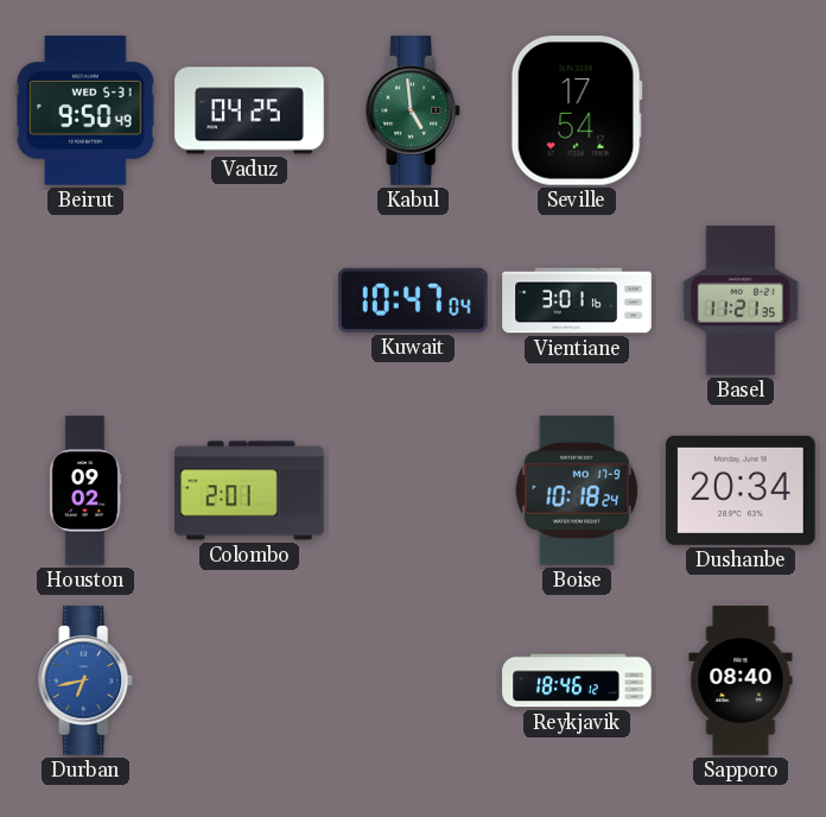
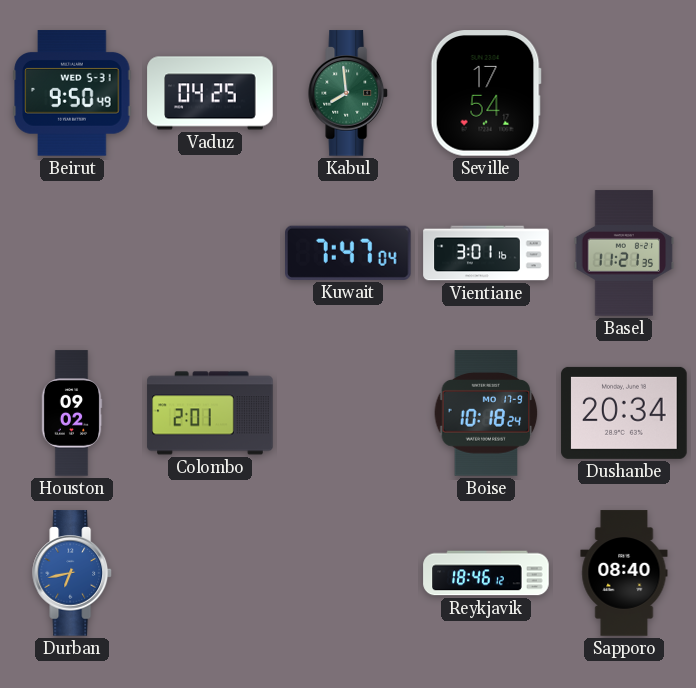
Kabul: 4:59 -> 7:59 (349, 93)
Kuwait: 10:47 -> 7:47 (349, 253)
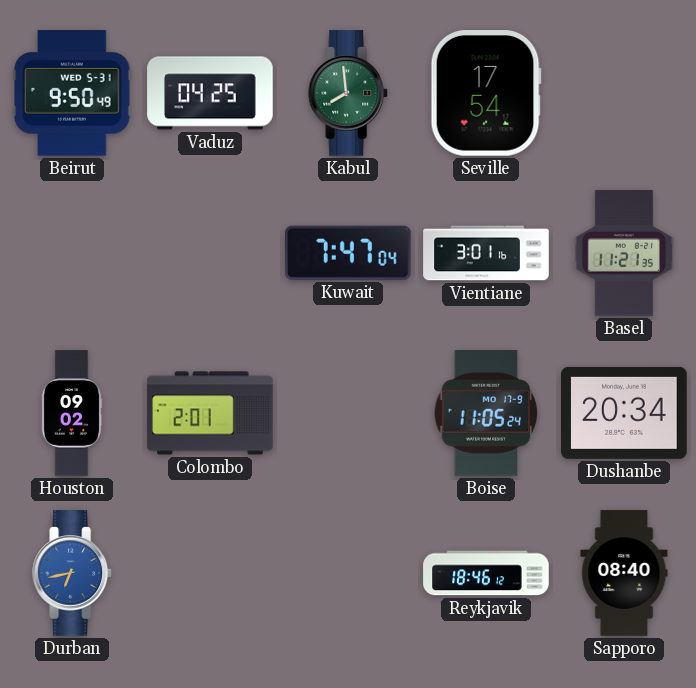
Boise: 10:18 -> 11:05 (486, 413)
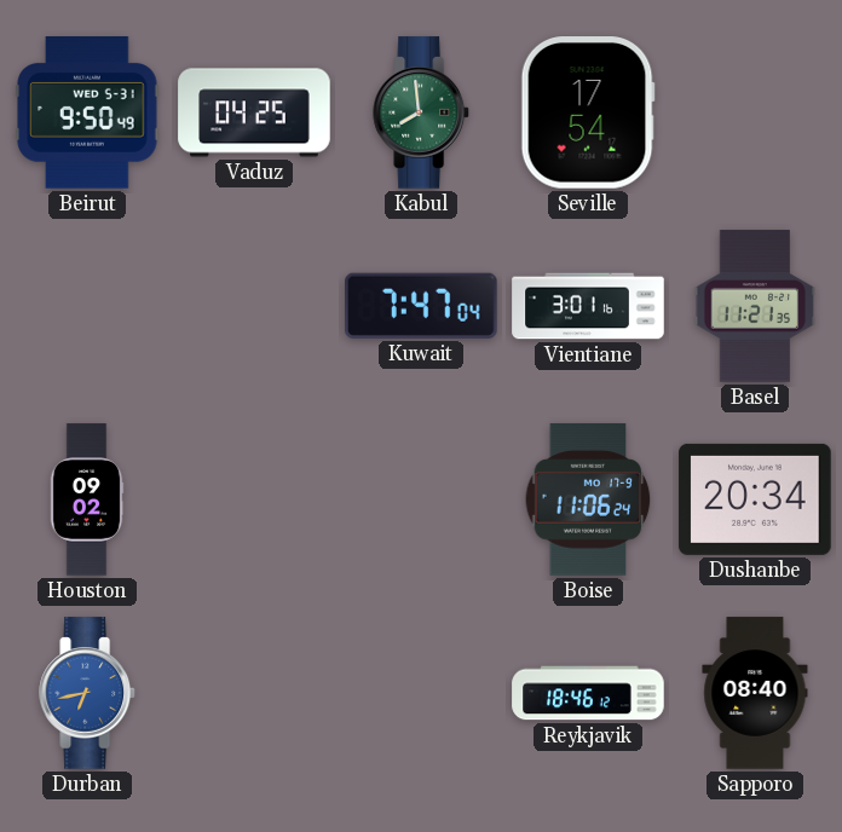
Colombo: 2:01 -> none (210, 413)
Boise: 11:05 -> 11:06 (588, 499)
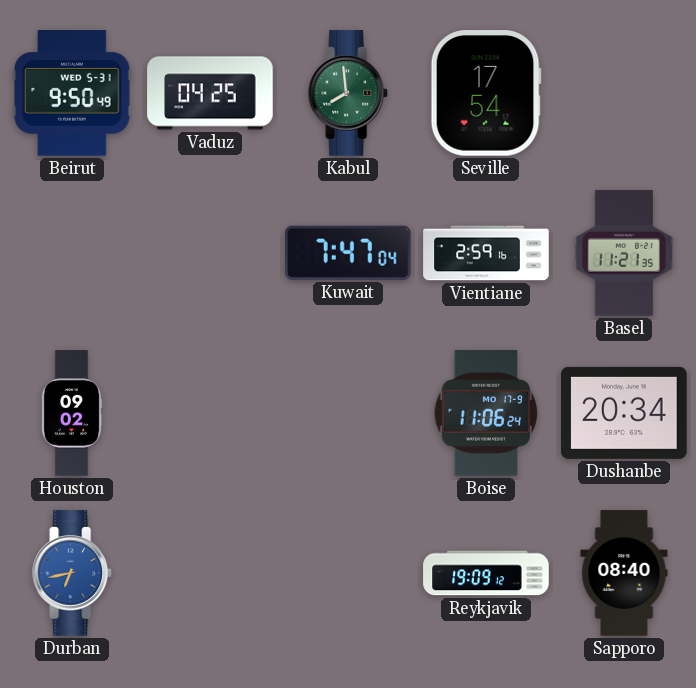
Vientiane: 3:01 -> 2:59 (486, 253)
Reykjavik: 18:46 -> 19:09 (486, 573)
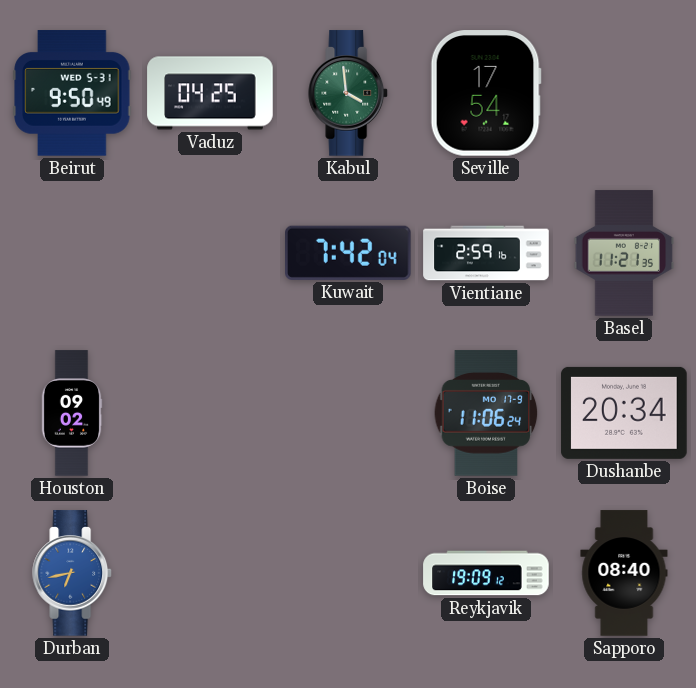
Kabul: 7:59 -> 3:59 (349, 93)
Kuwait: 7:47 -> 7:42 (349, 253)
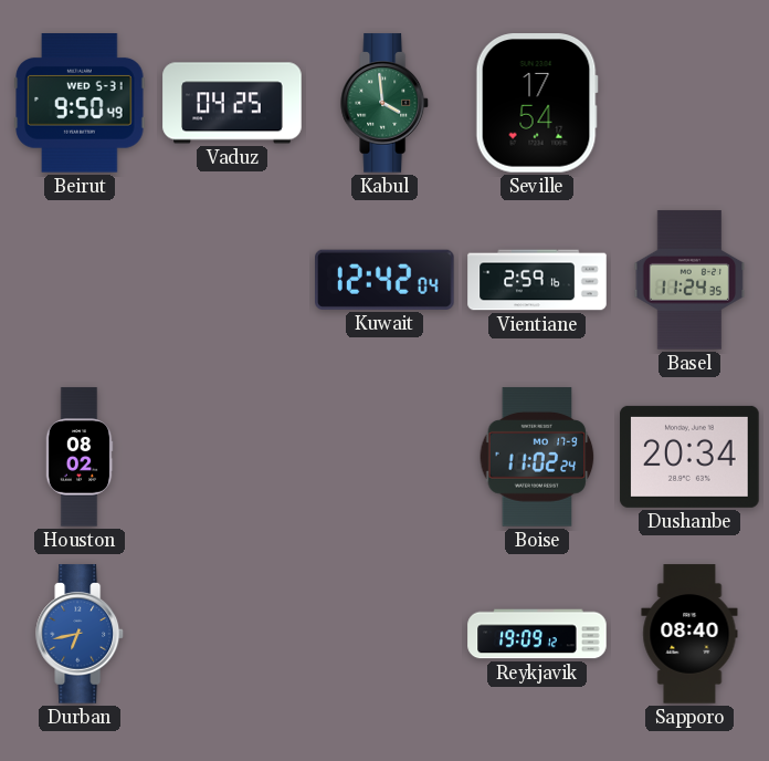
Kuwait: 7:42 -> 12:42 (386, 280)
Basel: 11:21 -> 11:24 (689, 280)
Houston: 09:02 -> 08:02 (80, 457)
Boise: 11:06 -> 11:02 (537, 457)
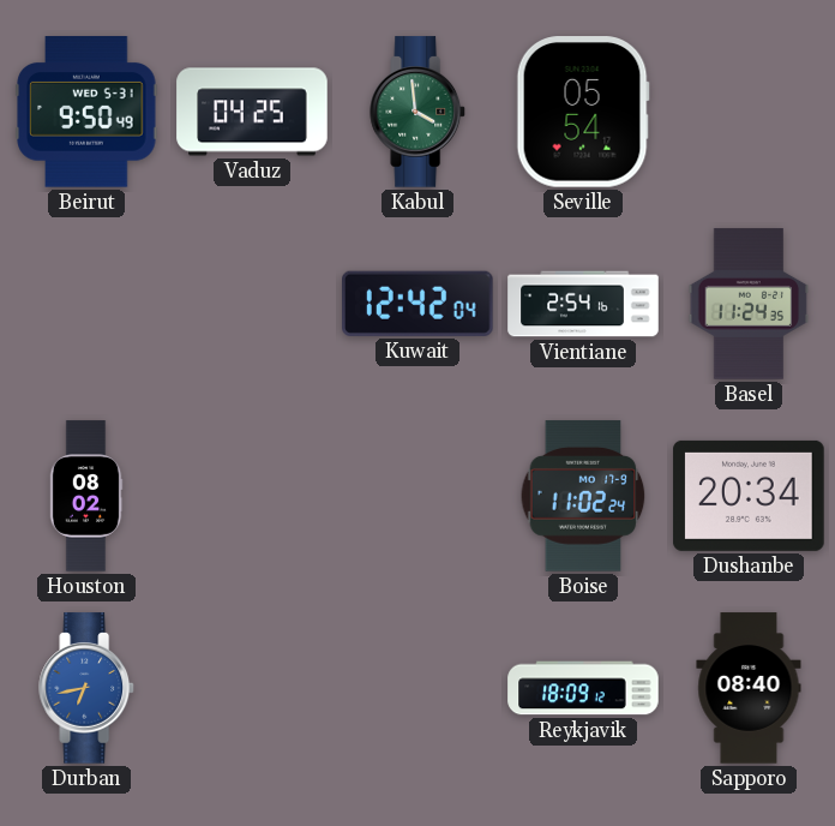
Seville: 17:54 -> 05:54 (583, 112)
Vientiane: 2:59 -> 2:54 (583, 304)
Reykjavik: 19:09 -> 18:09 (583, 688)
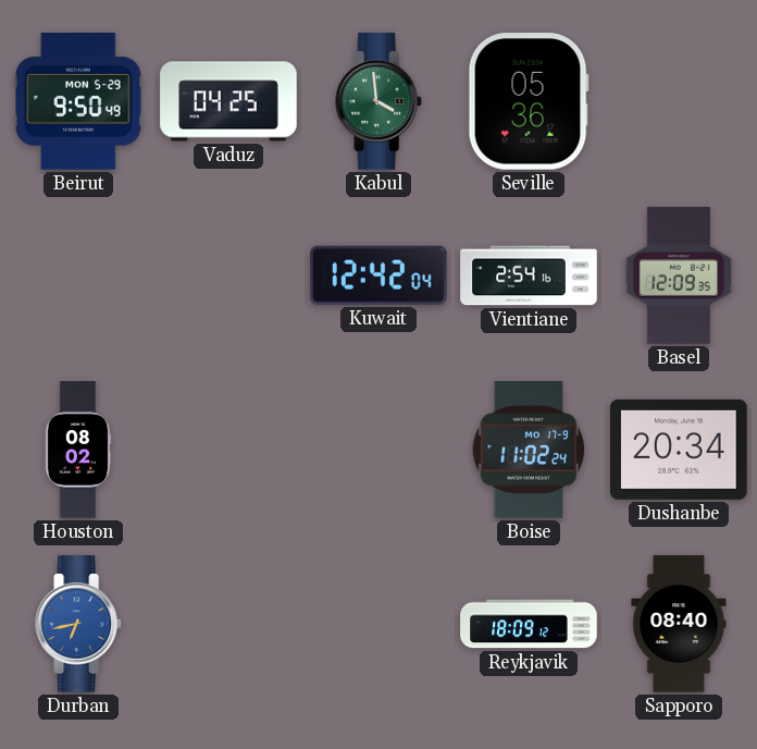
Beirut date: WED 5-31 -> MON 5-29 (78, 101)
Seville: 05:54 -> 05:36 (529, 101)
Basel: 11:24 -> 12:09 (679, 275)
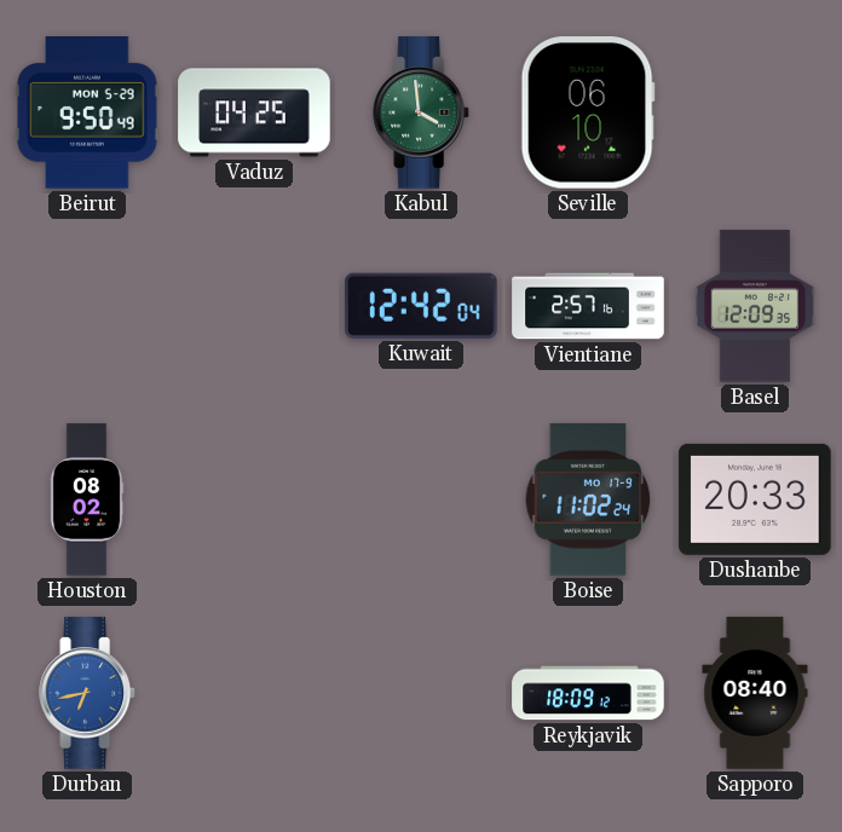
Seville: 05:36 -> 06:10 (588, 112)
Vientiane: 2:54 -> 2:57 (588, 306)
Dushanbe: 20:34 -> 20:33 (755, 499)
